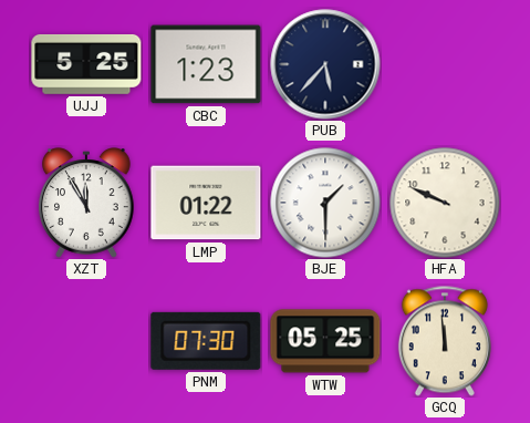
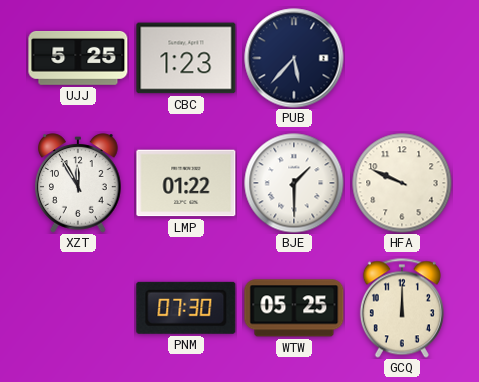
GCQ: 11:59 -> 12:00 (402, 308)
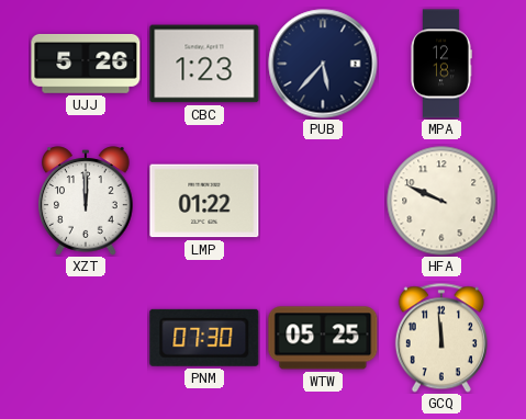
UJJ: 5:25 -> 5:26 (86, 64)
MPA: none -> 12:18 (441, 64)
XZT: 11:55 -> 12:00 (87, 201)
BJE: 1:30 -> none (294, 183)
GCQ: 12:00 -> 11:59 (441, 338)
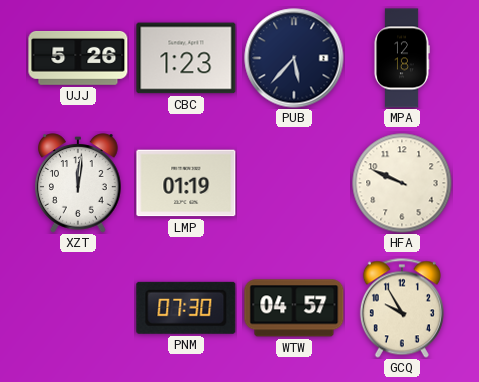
XZT: 12:00 -> 12:01 (79, 183)
LMP: 01:22 -> 01:19 (186, 183)
WTW: 05:25 -> 04:57 (294, 308)
GCQ: 11:59 -> 9:55 (402, 308)
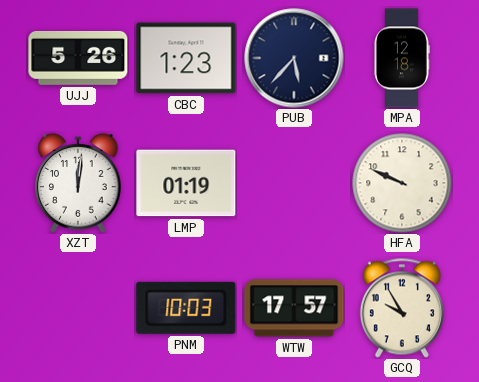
PNM: 07:30 -> 10:03 (186, 308)
WTW: 04:57 -> 17:57 (294, 308)
